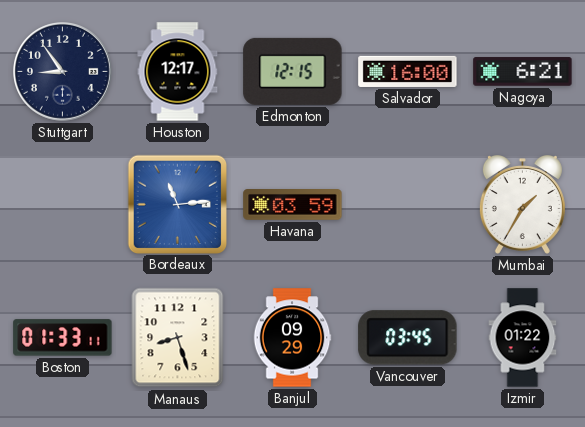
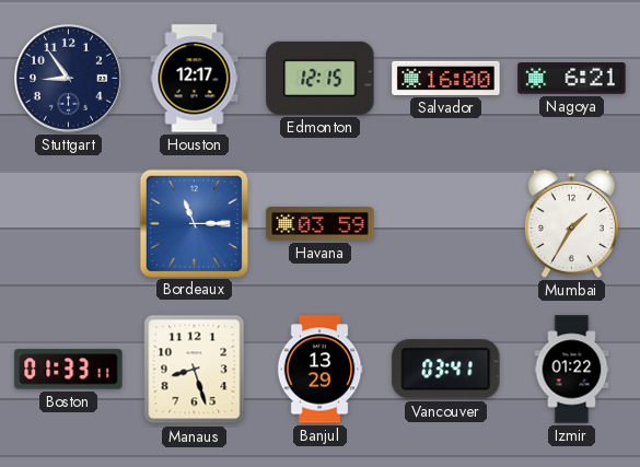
Bordeaux: 11:14 -> 11:15 (194, 223)
Banjul: 09:29 -> 13:29 (319, 370)
Vancouver: 03:45 -> 03:41 (446, 370)
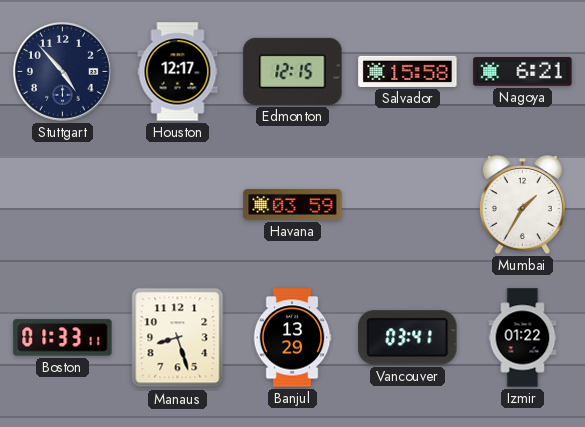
Stuttgart: 8:54 -> 4:53 (63, 72)
Salvador: 16:00 -> 15:58 (408, 71)
Bordeaux: 11:15 -> none (194, 223)
